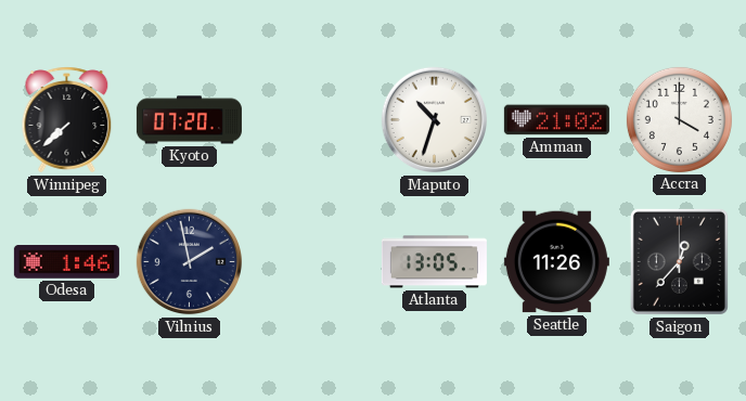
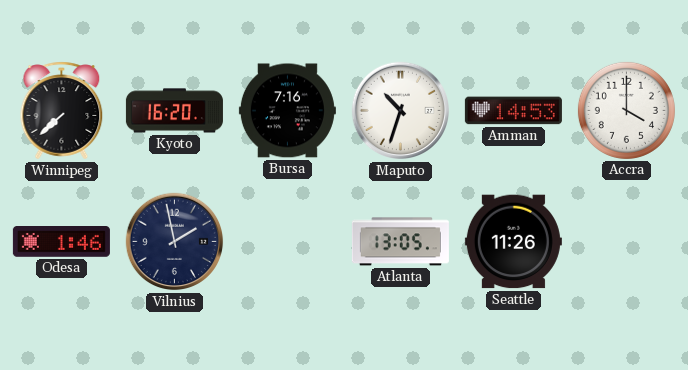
Kyoto: 07:20 -> 16:20 (174, 111)
Bursa: none -> 7:16 (287, 111)
Amman: 21:02 -> 14:53 (513, 111)
Saigon: 12:37 -> none (679, 261)
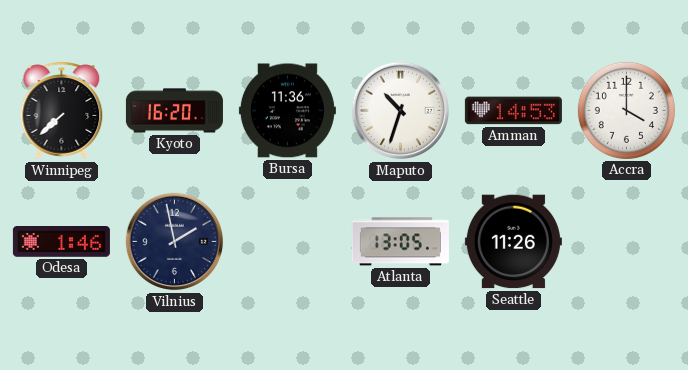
Bursa: 7:16 -> 11:36 (287, 111)
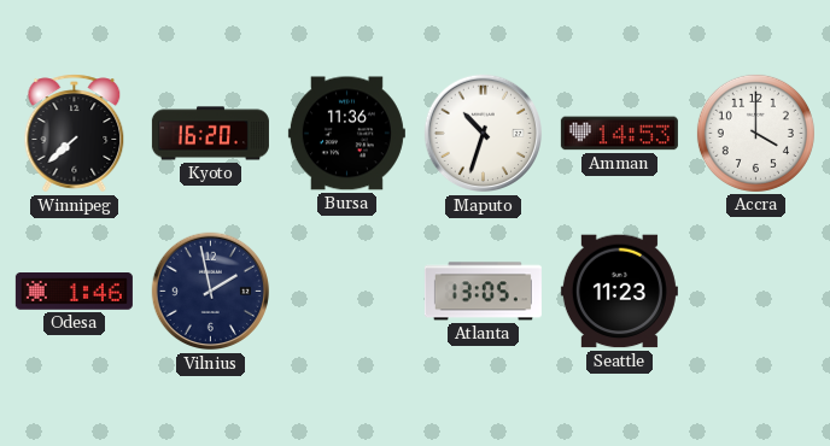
Seattle: 11:26 -> 11:23 (619, 292)
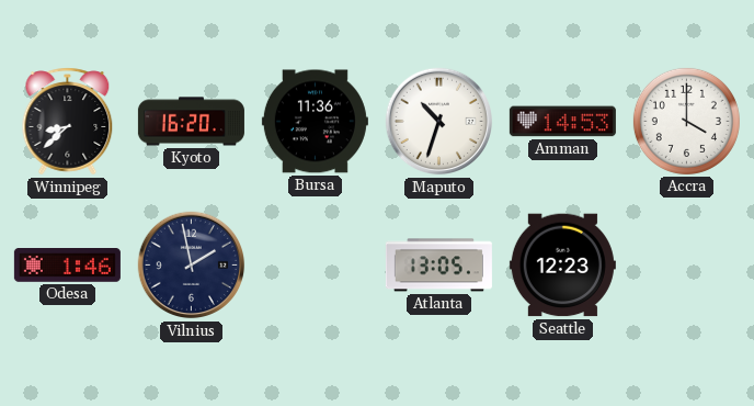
Winnipeg: 7:38 -> 8:38 (68, 122)
Seattle: 11:23 -> 12:23 (562, 266)
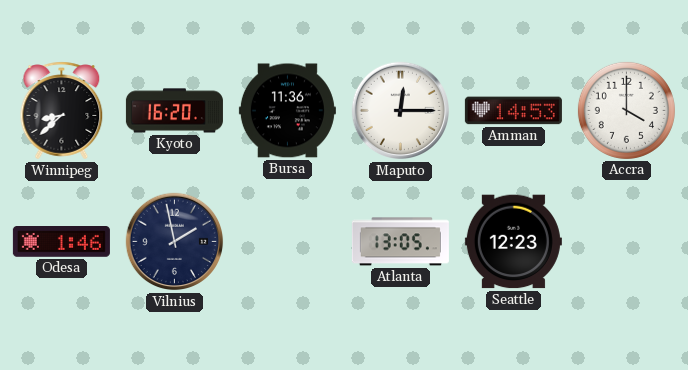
Maputo: 10:33 -> 12:15 (401, 111)
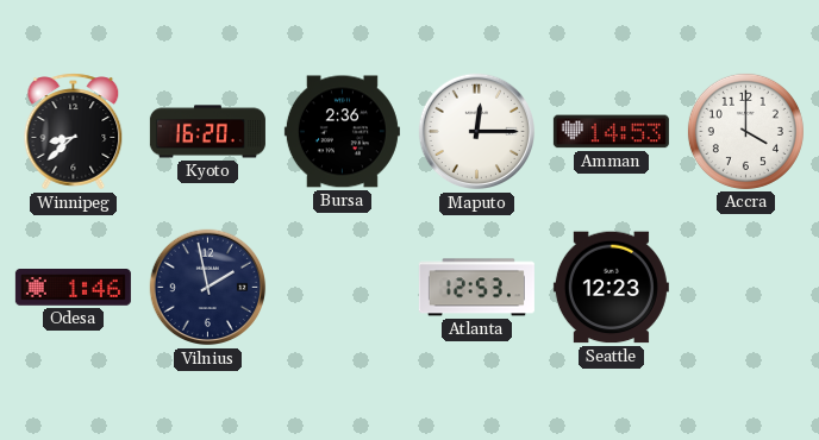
Bursa: 11:36 -> 2:36 (342, 132)
Atlanta: 13:05 -> 12:53 (476, 288)
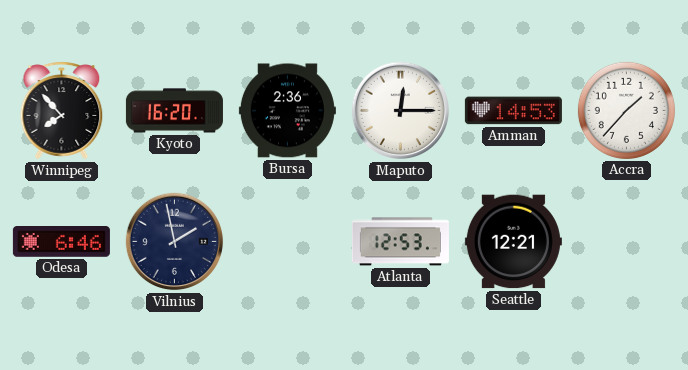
Winnipeg: 8:38 -> 7:53 (62, 111)
Accra: 4:00 -> 1:37 (626, 110)
Odesa: 1:46 -> 6:46 (61, 242)
Seattle: 12:23 -> 12:21 (513, 242)
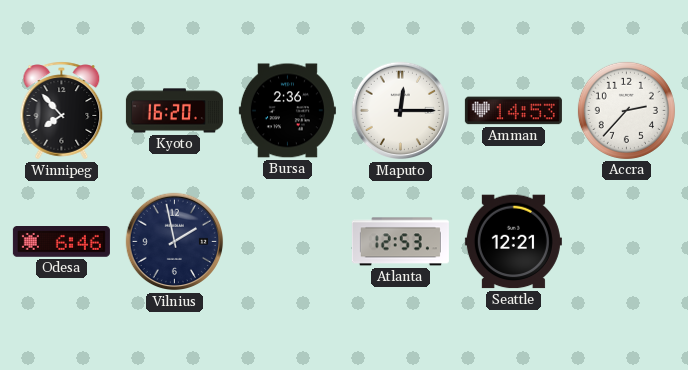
Accra: 1:37 -> 2:37 (626, 110)
